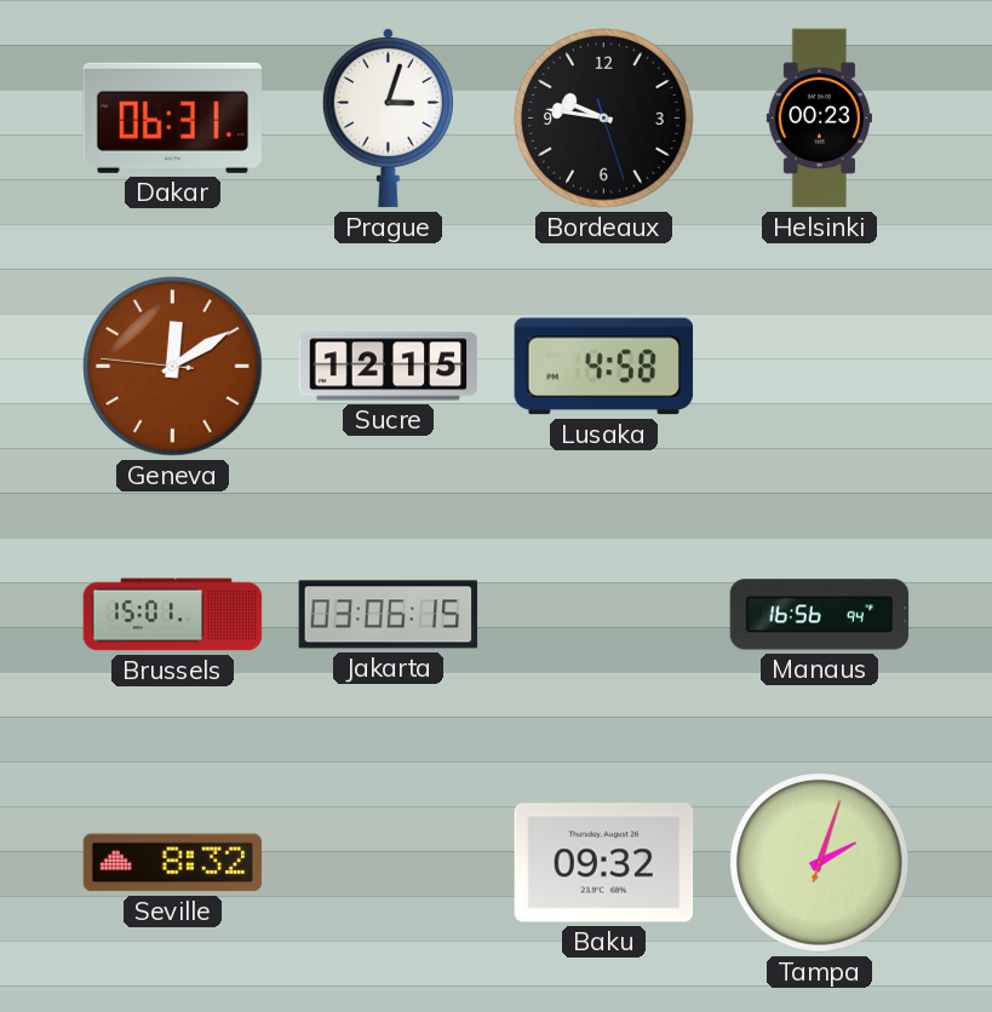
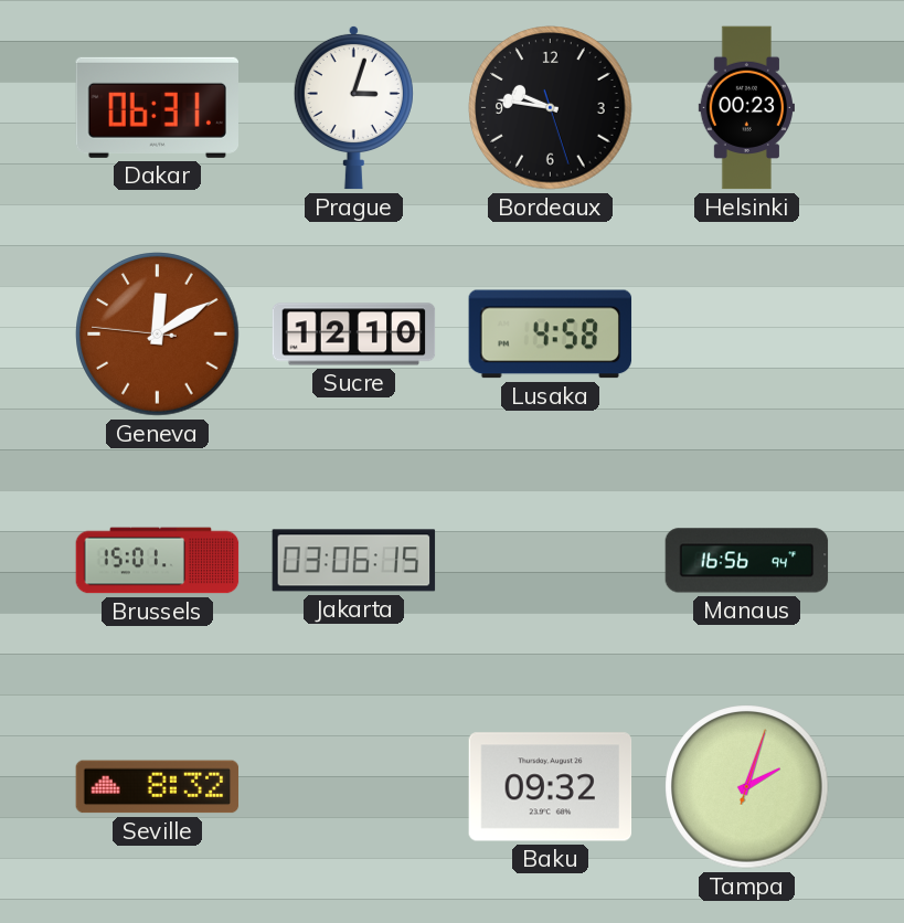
Sucre: 12:15 -> 12:10 (354, 335)
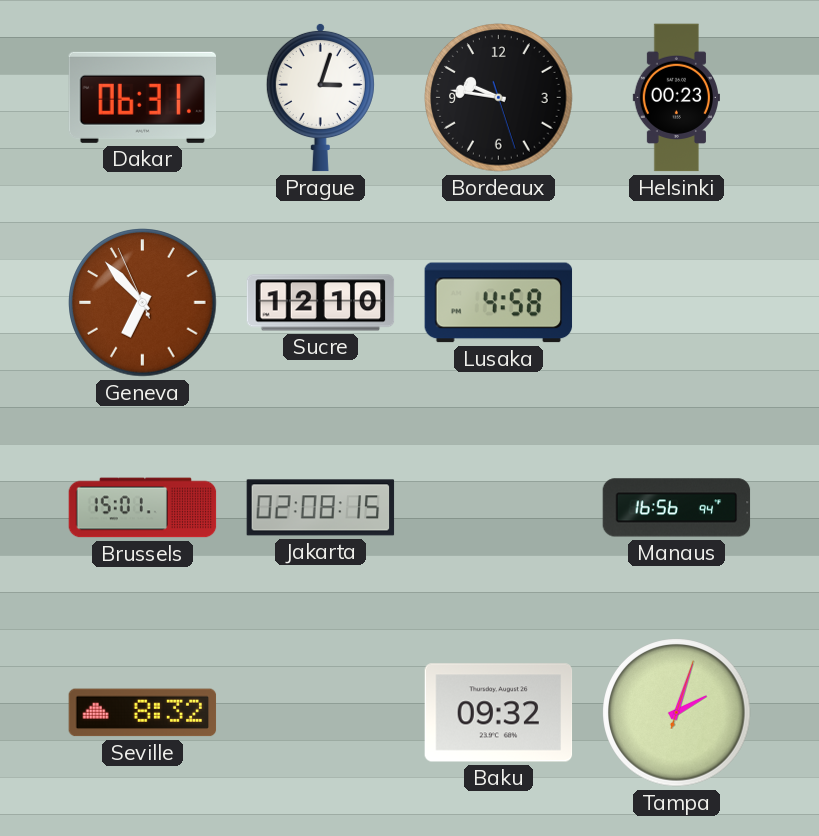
Geneva: 12:09 -> 6:52 (143, 303)
Jakarta: 03:06 -> 02:08 (321, 508)
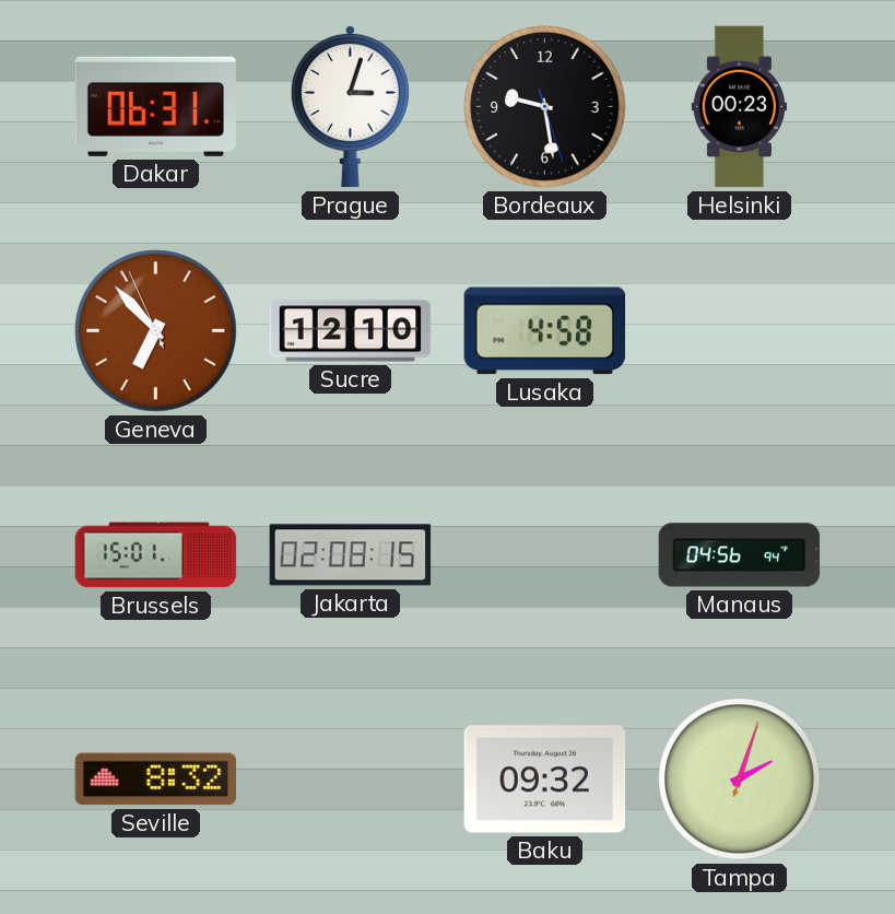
Bordeaux: 9:46 -> 9:28 (545, 107)
Manaus: 16:56 -> 04:56 (740, 555)
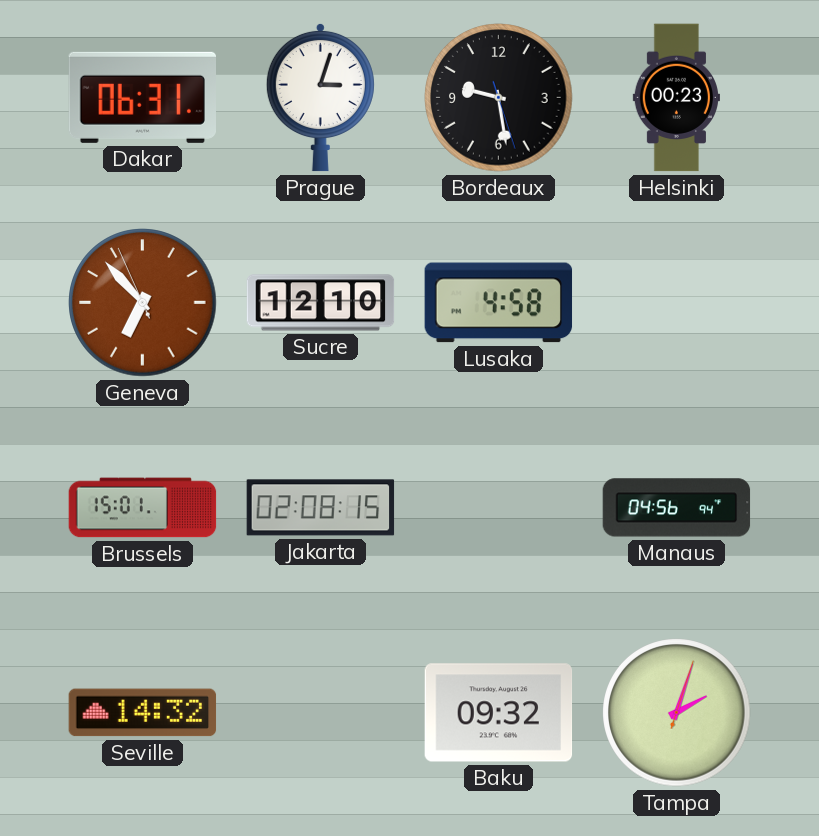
Seville: 8:32 -> 14:32 (143, 713)
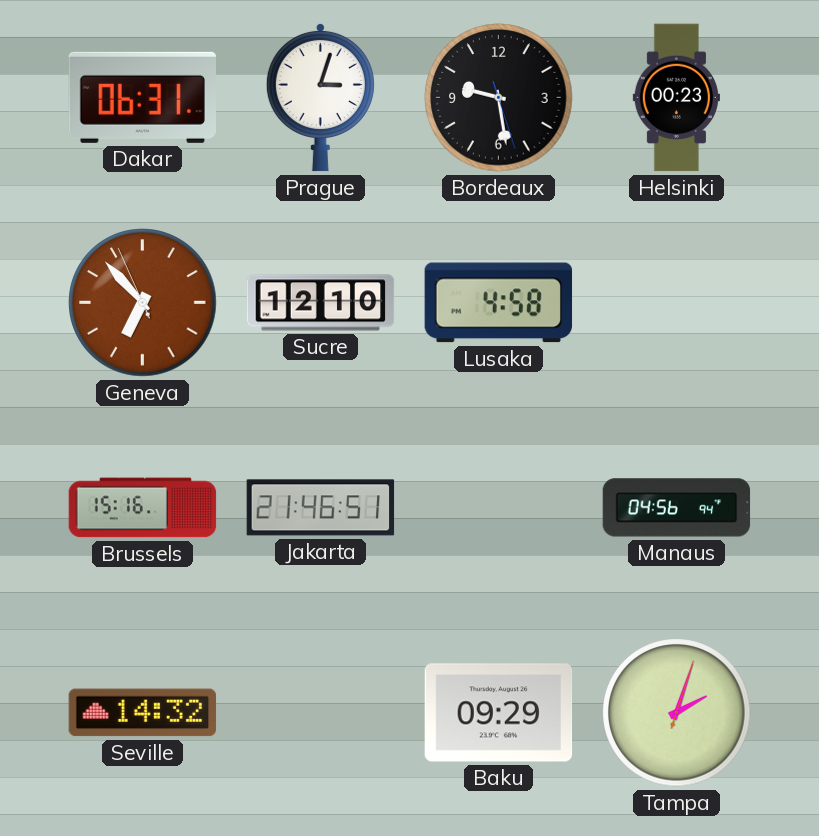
Brussels: 15:01 -> 15:16 (143, 508)
Jakarta: 02:08 -> 21:46 (321, 508)
Baku: 09:32 -> 09:29 (499, 713)
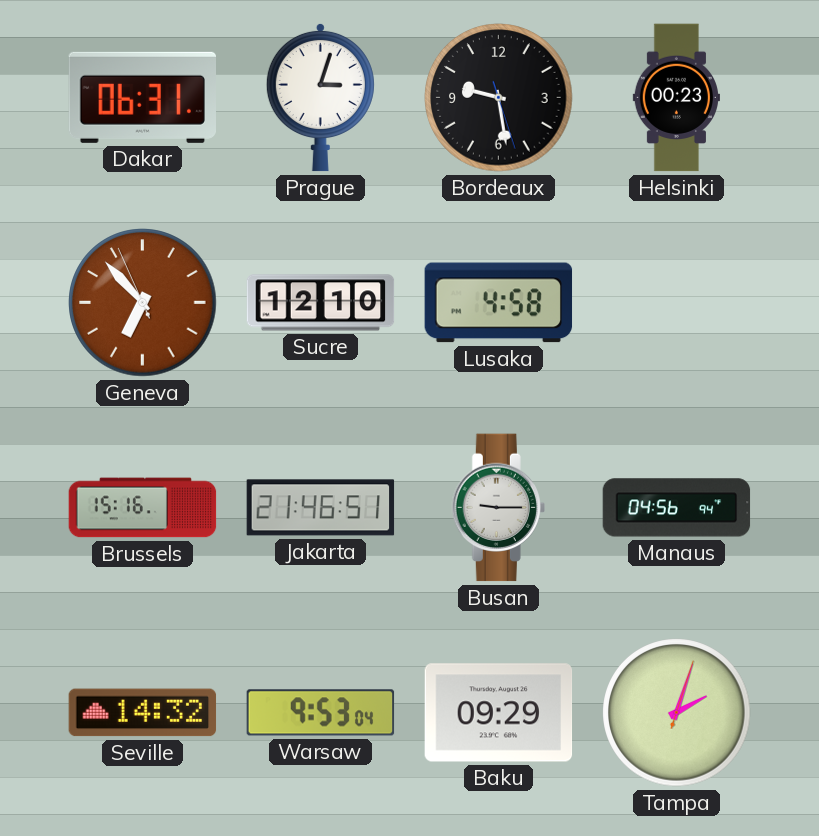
Busan: none -> 9:15 (498, 508)
Warsaw: none -> 9:53 (321, 713)
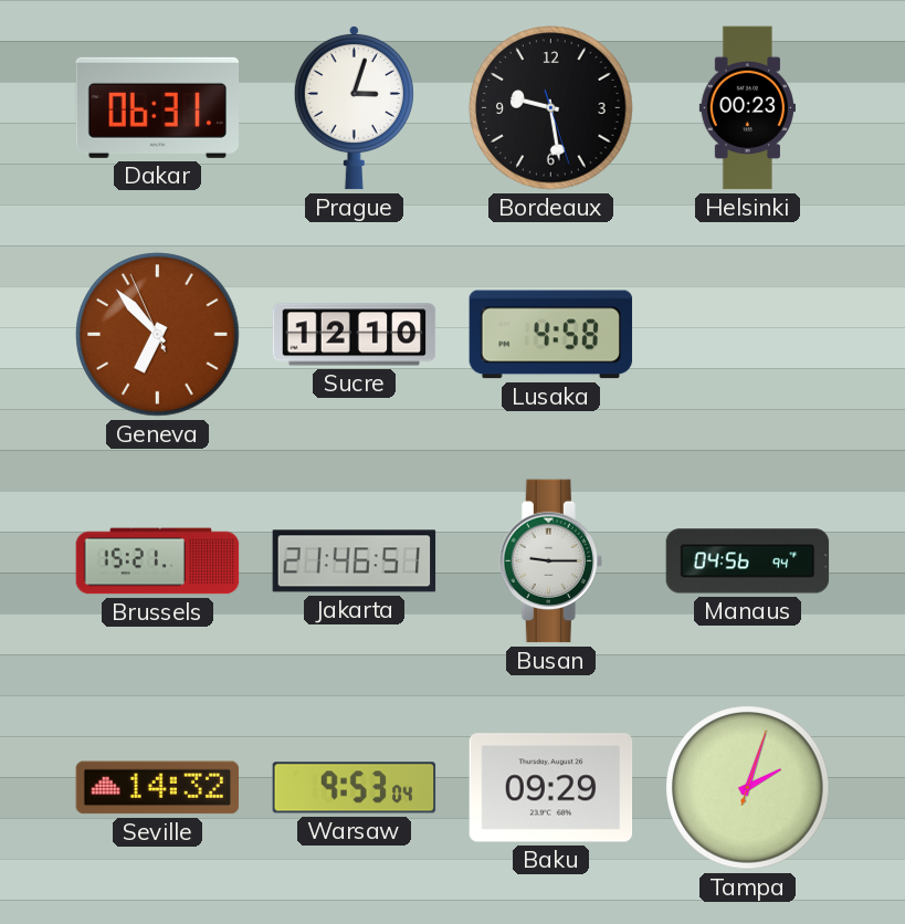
Brussels: 15:16 -> 15:21 (158, 561)
